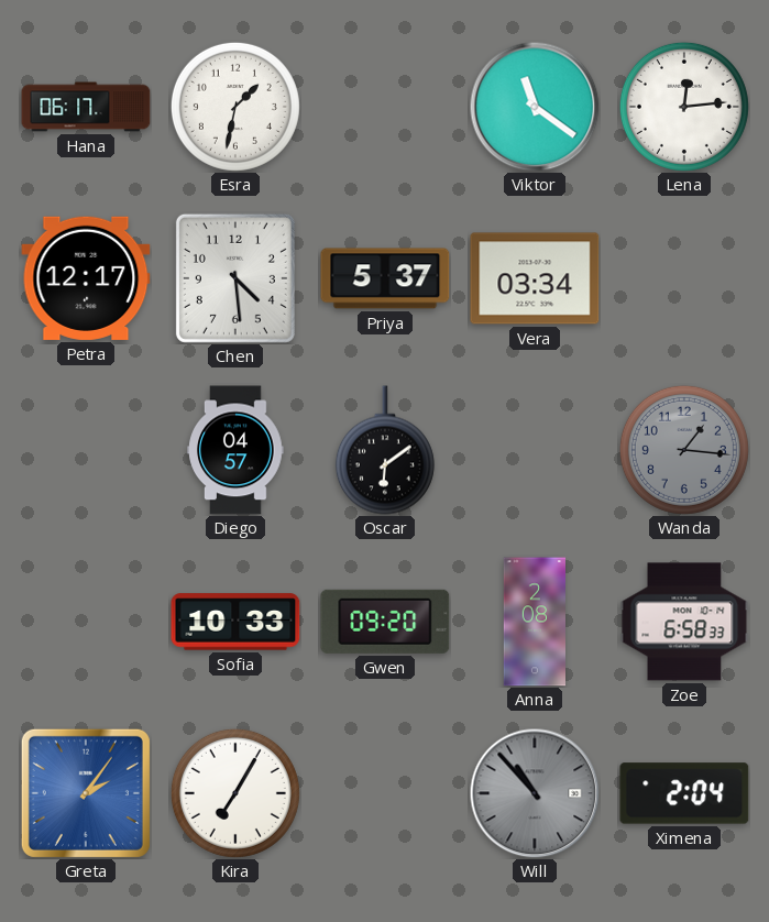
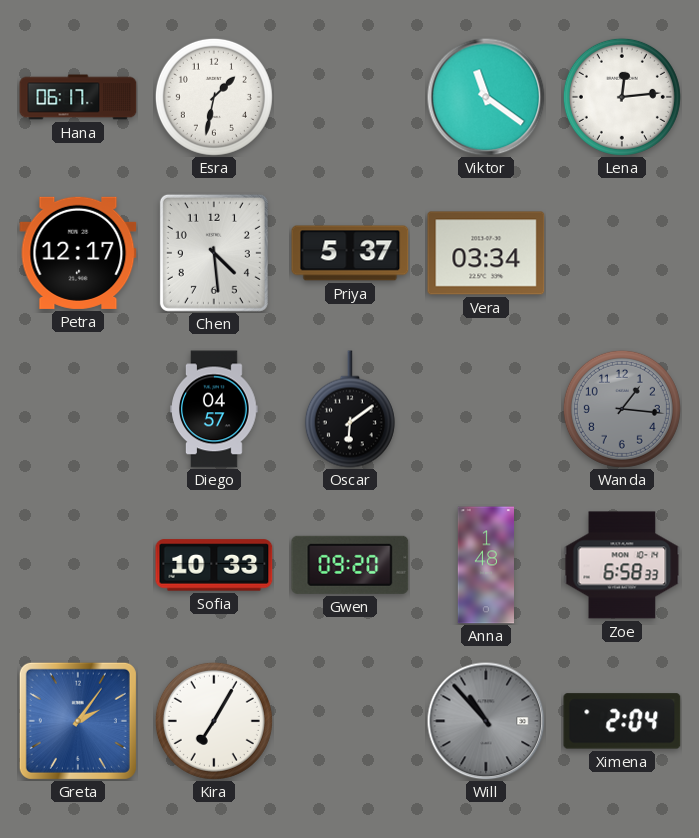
Anna: 2:08 -> 1:48 (485, 565)
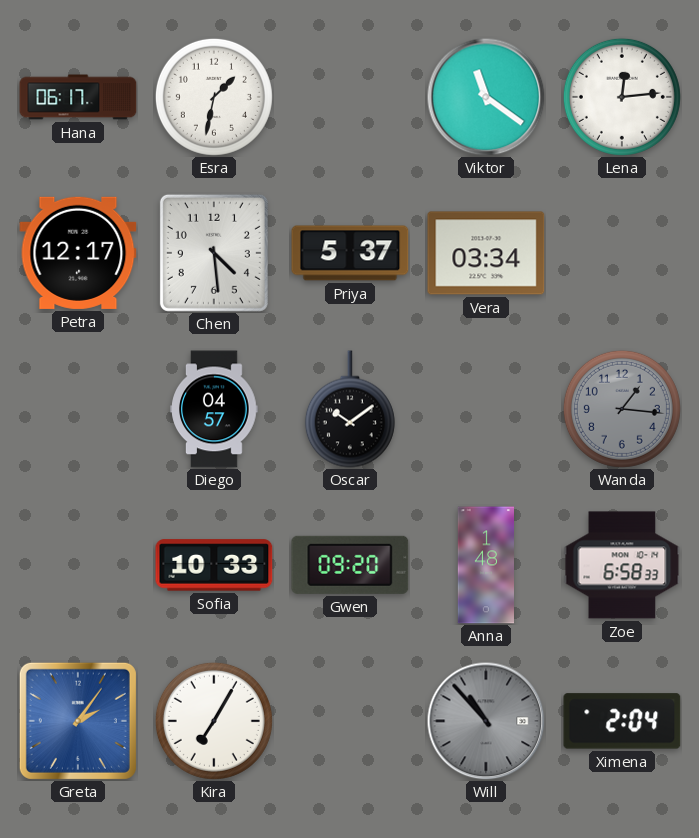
Oscar: 6:09 -> 10:09 (350, 409)
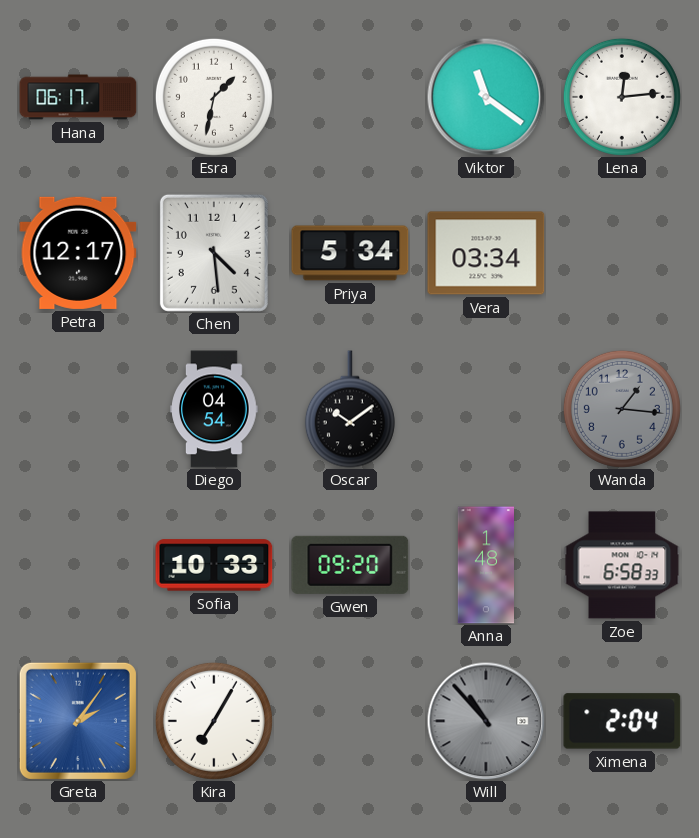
Priya: 5:37 -> 5:34 (350, 253)
Diego: 04:57 -> 04:54 (214, 409)
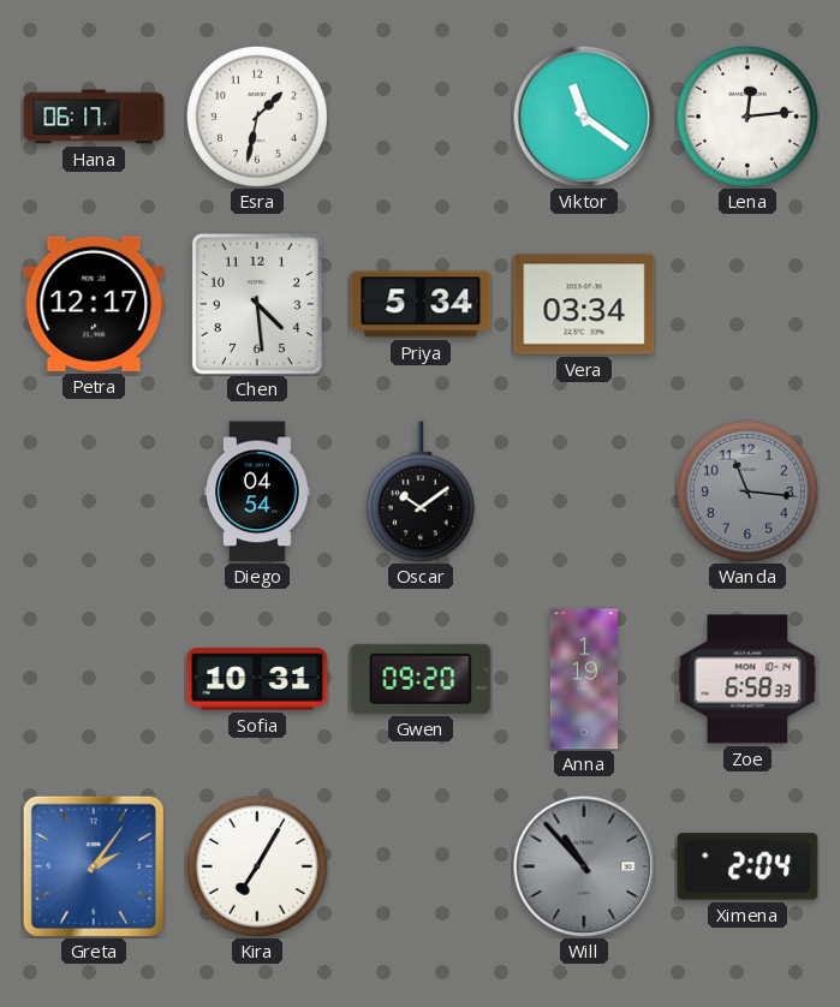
Wanda: 1:16 -> 11:16 (747, 491)
Sofia: 10:33 -> 10:31 (257, 679)
Anna: 1:48 -> 1:19 (583, 679)
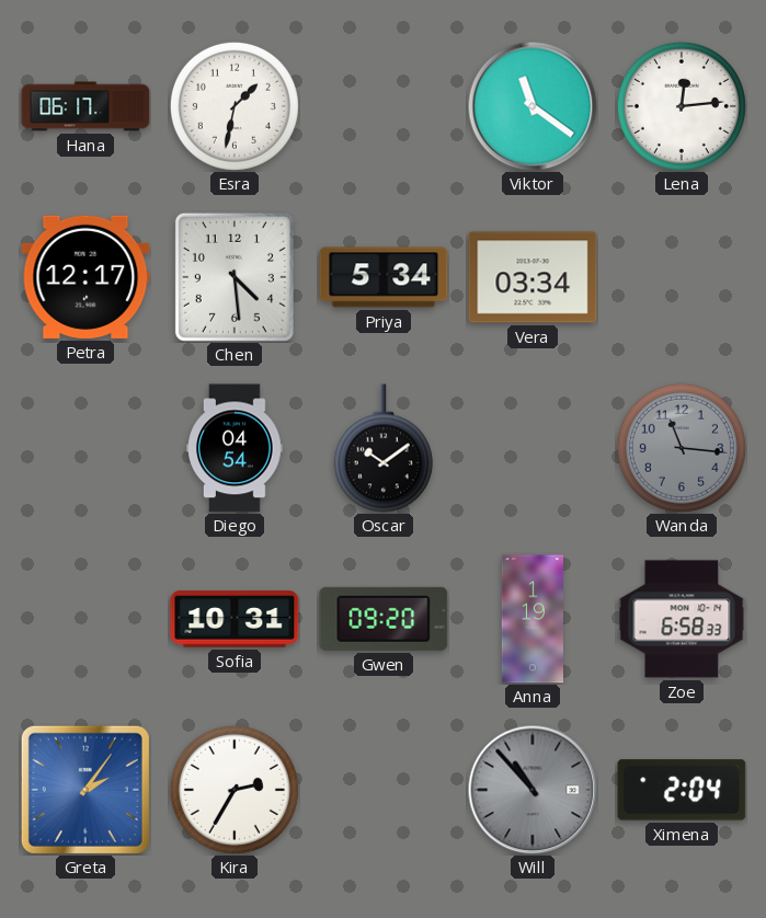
Kira: 7:05 -> 2:35 (235, 790)
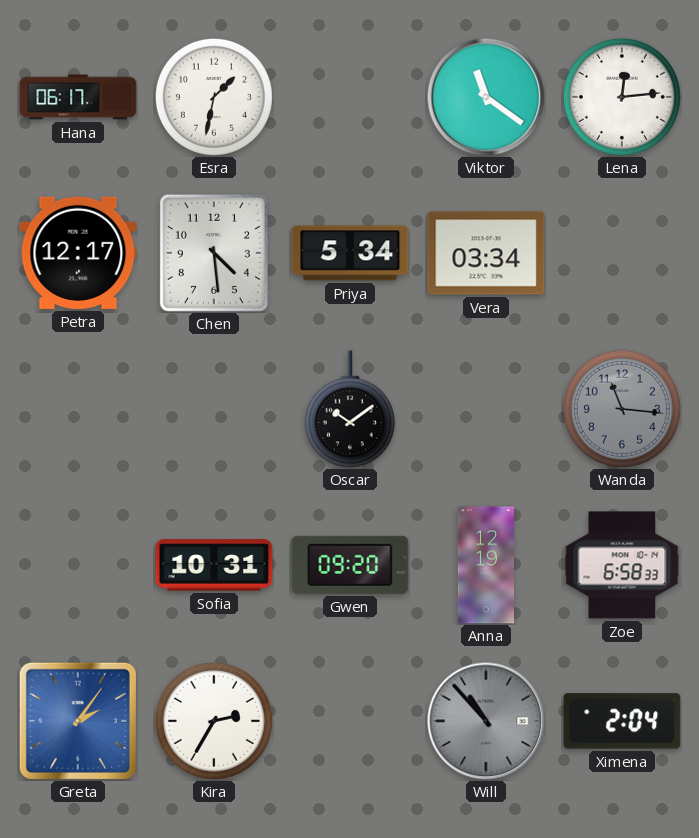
Diego: 04:54 -> none (235, 448)
Anna: 1:19 -> 12:19 (485, 565)
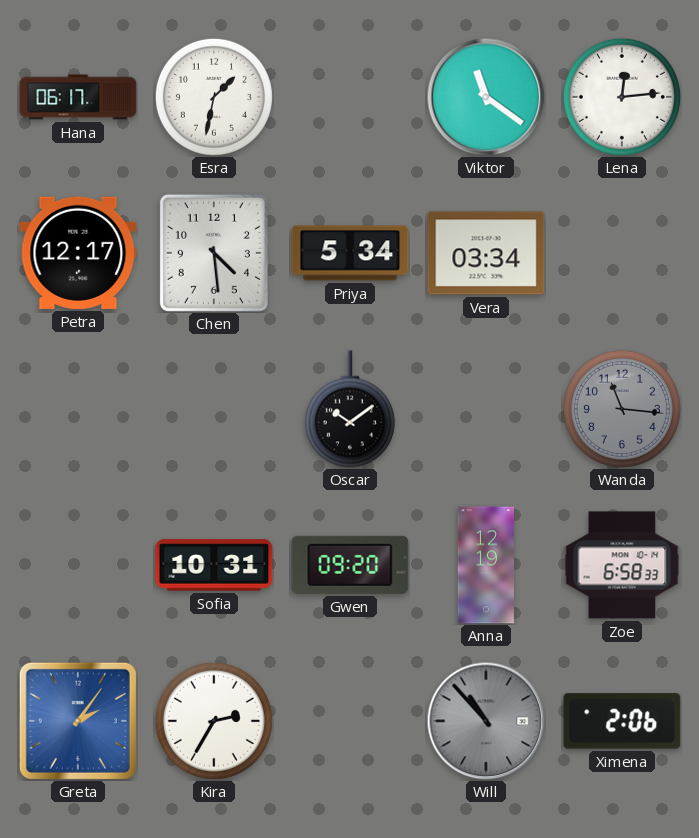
Ximena: 2:04 -> 2:06 (622, 721)
